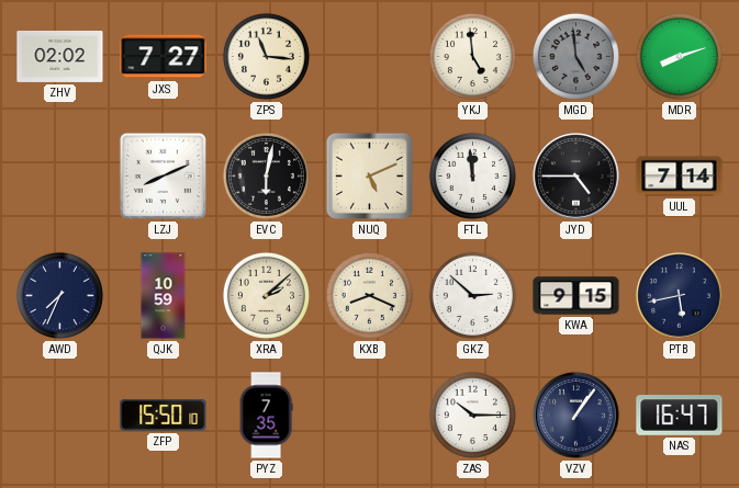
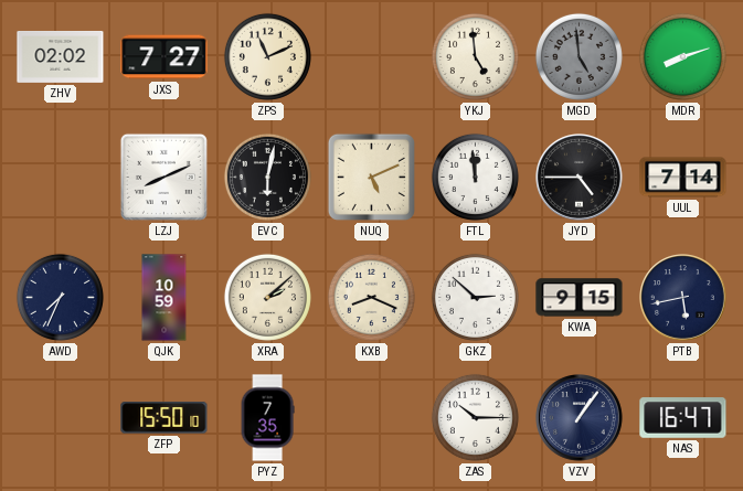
ZPS: 11:16 -> 11:11 (267, 56)
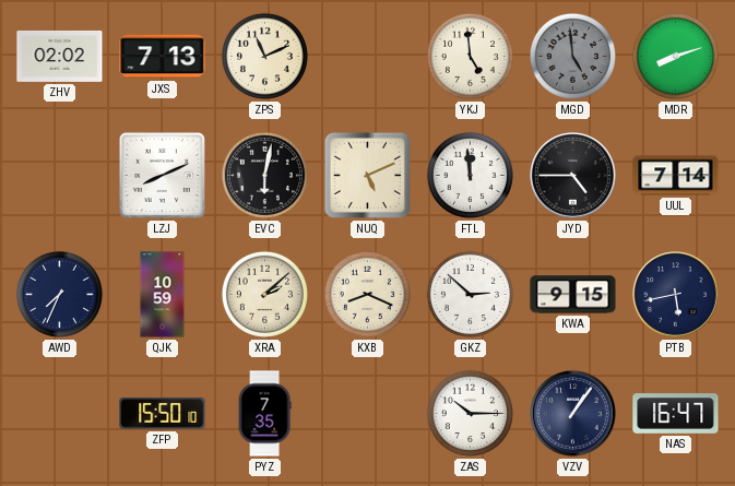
JXS: 7:27 -> 7:13 (163, 57)
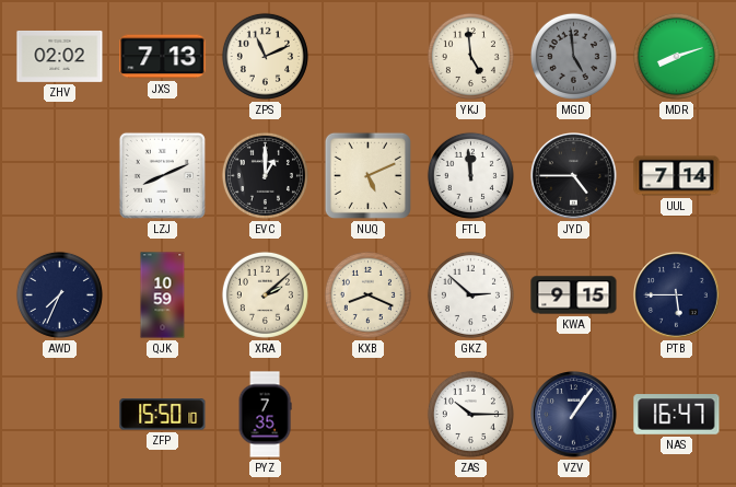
EVC: 6:02 -> 1:00 (265, 175)
PTB: 5:43 -> 5:45 (677, 295)
